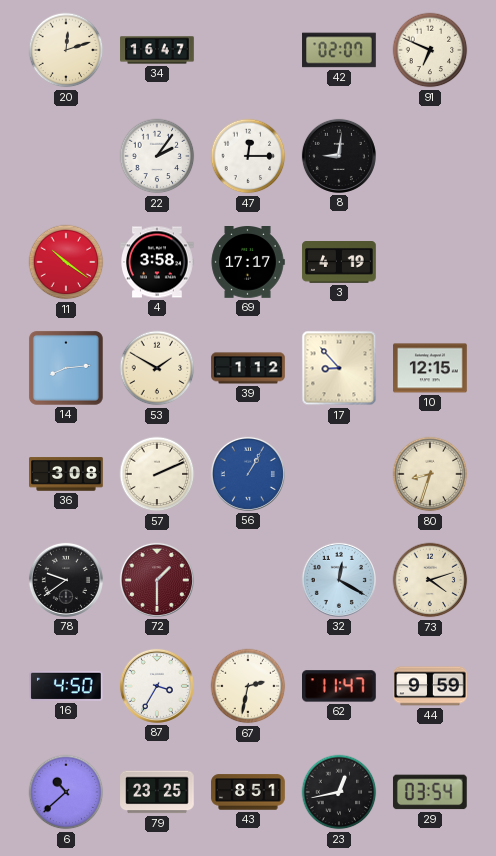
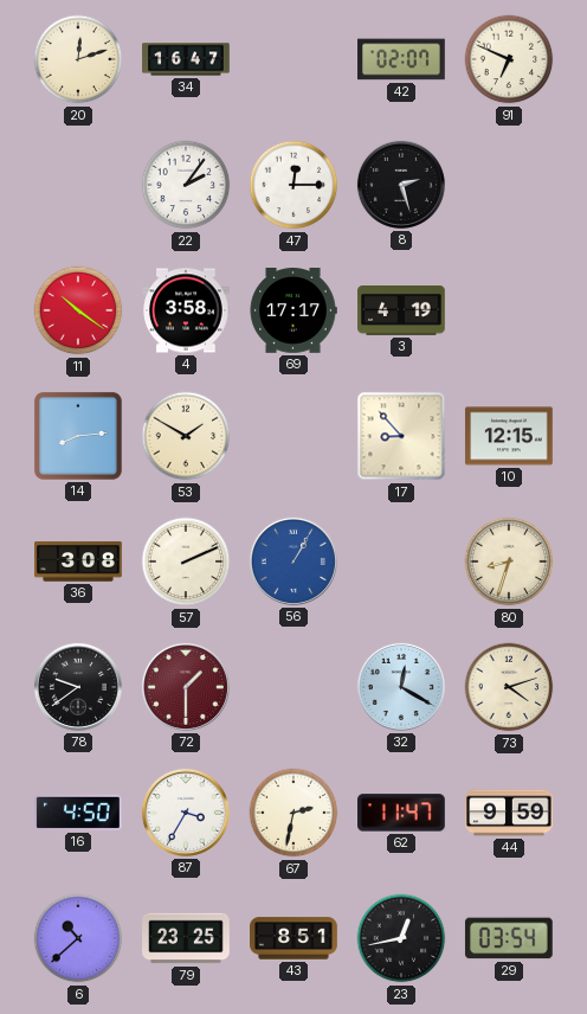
8: 9:01 -> 2:27 (401, 185)
39: 1:12 -> none (248, 368)
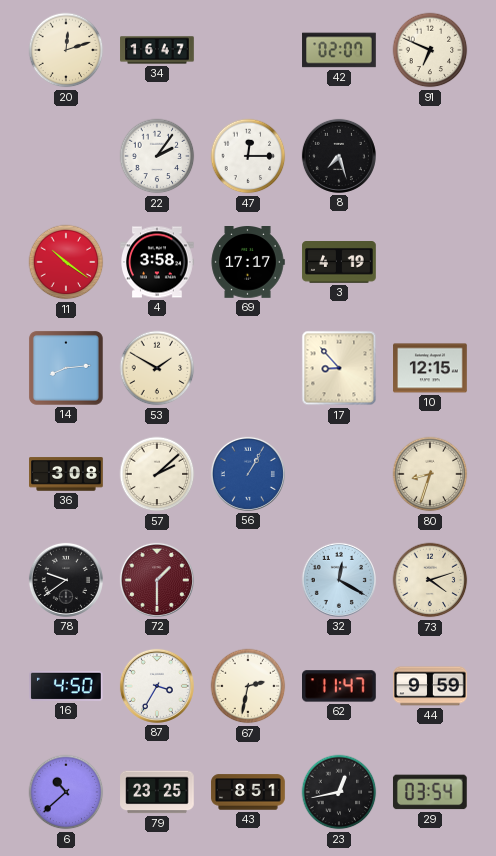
8: 2:27 -> 7:27 (339, 156)
57: 2:11 -> 2:08 (157, 474)
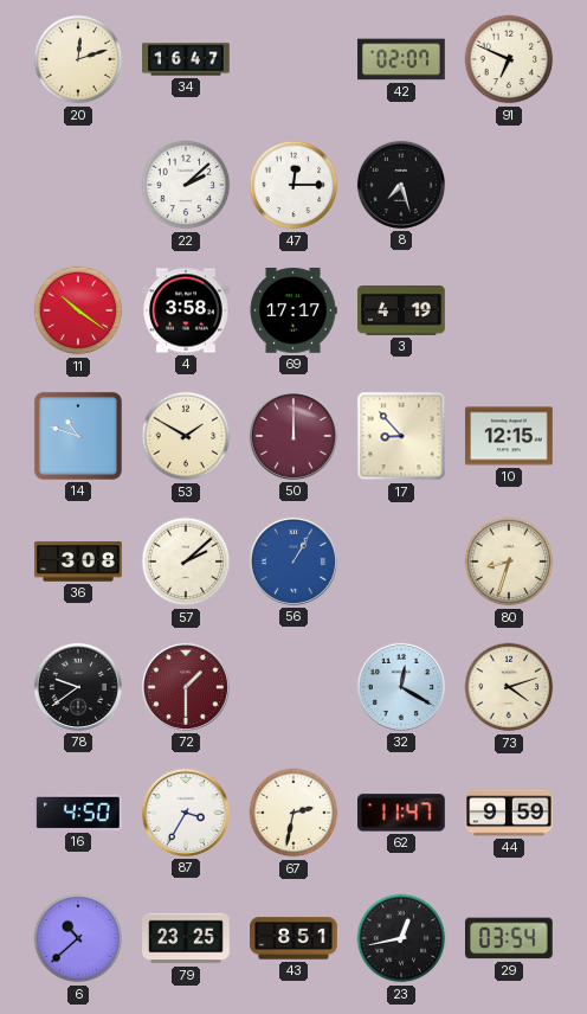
22: 2:06 -> 2:08 (186, 185)
14: 8:14 -> 10:48 (78, 436)
50: none -> 12:00 (293, 436)
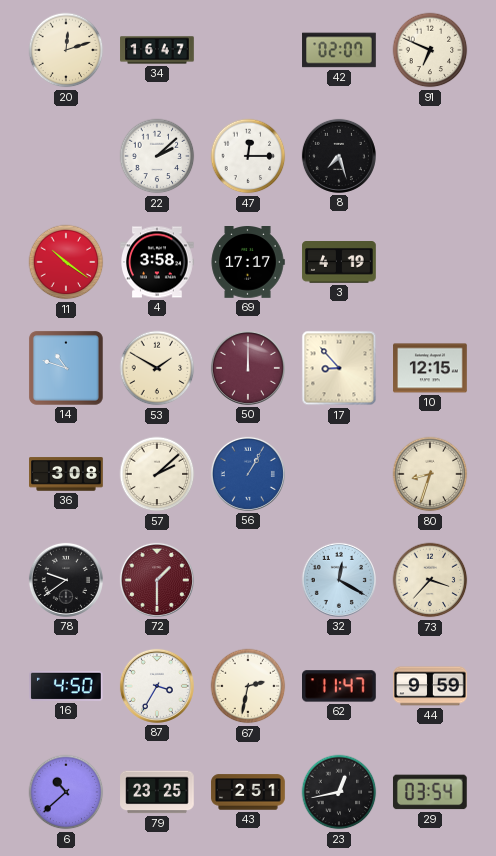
73: 4:12 -> 3:37 (430, 580)
43: 8:51 -> 2:51 (248, 792)
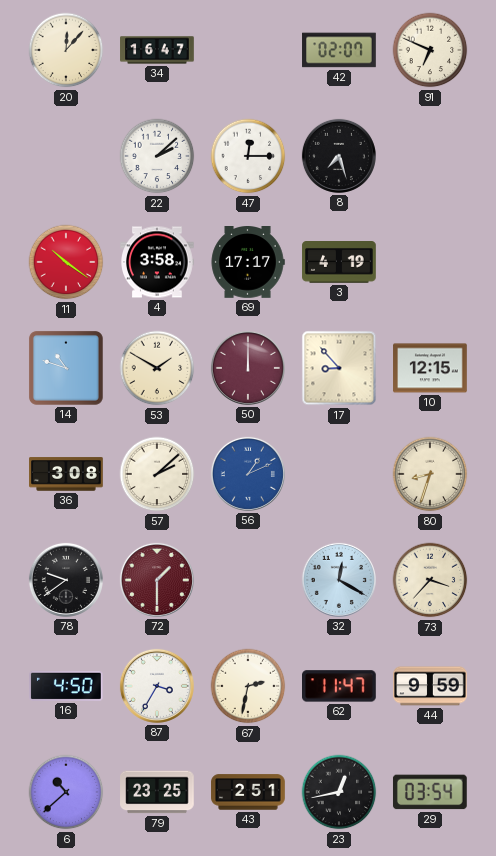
20: 12:12 -> 12:07 (66, 50)
56: 1:05 -> 1:11 (248, 474)
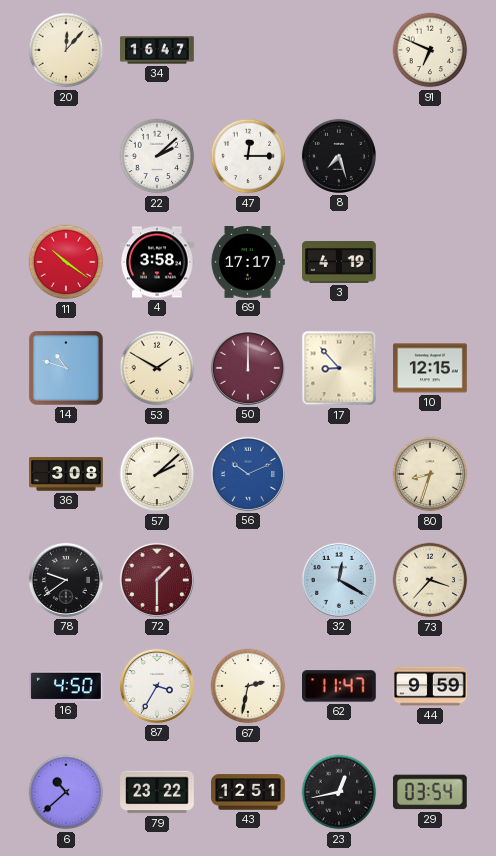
42: 02:07 -> none (339, 50)
56: 1:11 -> 10:11 (248, 474)
79: 23:25 -> 23:22 (157, 792)
43: 2:51 -> 12:51 (248, 792)
